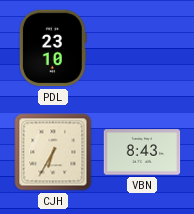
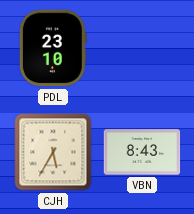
CJH: 6:35 -> 5:35 (53, 152)
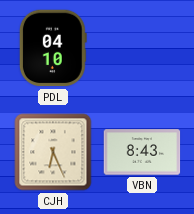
PDL: 23:10 -> 04:10 (53, 48)
CJH: 5:35 -> 6:26 (53, 152)
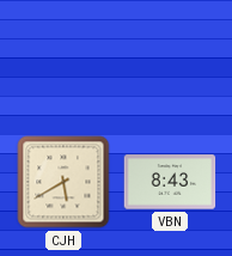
PDL: 04:10 -> none (53, 48)
CJH: 6:26 -> 5:40 (63, 182)
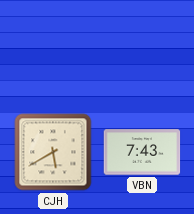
VBN: 8:43 -> 7:43 (142, 152)
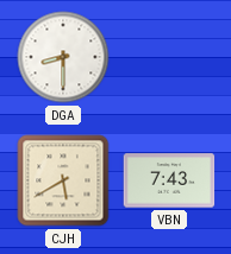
DGA: none -> 8:30 (63, 57)
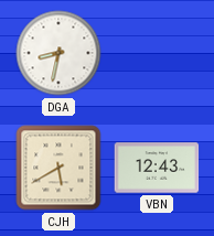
DGA: 8:30 -> 8:32 (58, 53)
VBN: 7:43 -> 12:43 (157, 168)
